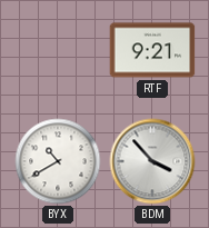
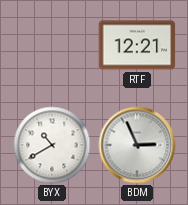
RTF: 9:21 -> 12:21 (137, 45)
BDM: 3:53 -> 2:56 (137, 145)
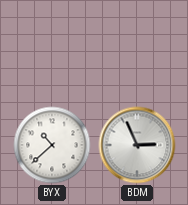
RTF: 12:21 -> none (137, 45)
BYX: 10:40 -> 10:38 (52, 145)
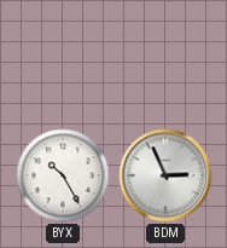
BYX: 10:38 -> 10:25 (63, 175)
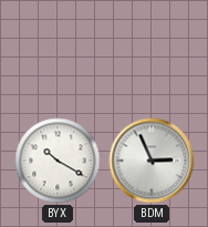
BYX: 10:25 -> 10:20 (58, 161)
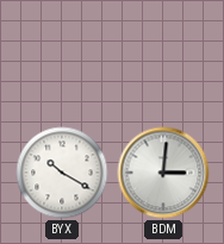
BDM: 2:56 -> 3:01 (163, 173)
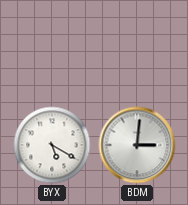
BYX: 10:20 -> 5:20 (52, 145)
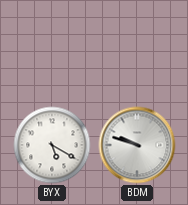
BDM: 3:01 -> 9:48 (137, 145)
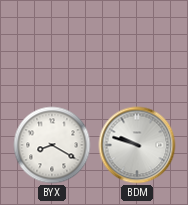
BYX: 5:20 -> 8:20 (52, 145)
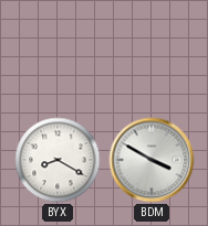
BDM: 9:48 -> 3:50 (152, 160)
